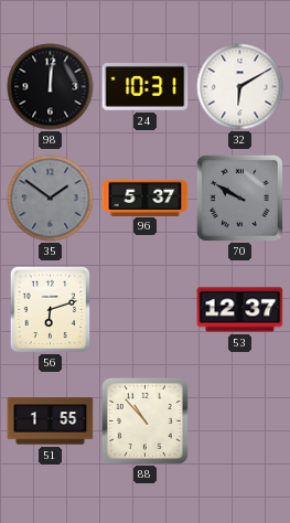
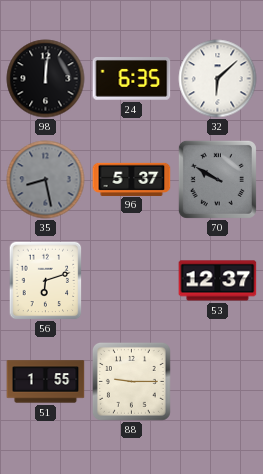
24: 10:31 -> 6:35 (132, 79)
32: 6:10 -> 6:08 (218, 79)
35: 1:51 -> 8:28 (46, 180)
88: 10:53 -> 9:15 (131, 381)
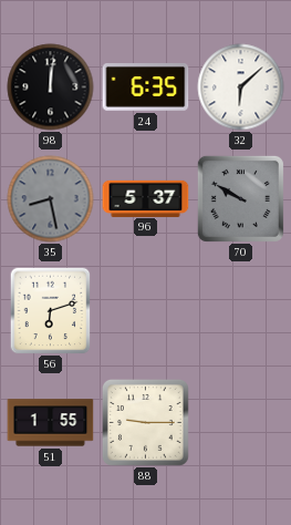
53: 12:37 -> none (218, 281)
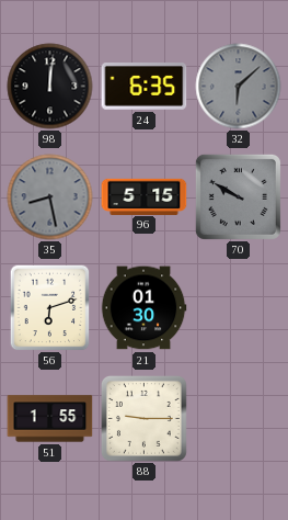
32 dial: white -> grey (239, 87)
96: 5:37 -> 5:15 (145, 196)
21: none -> 01:30 (143, 308)
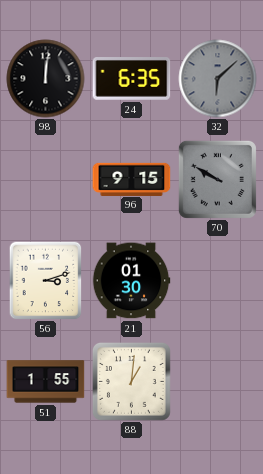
35: 8:28 -> none (50, 197)
96: 5:15 -> 9:15 (132, 179)
56: 6:12 -> 3:12 (46, 280)
88: 9:15 -> 1:01 (131, 381)
